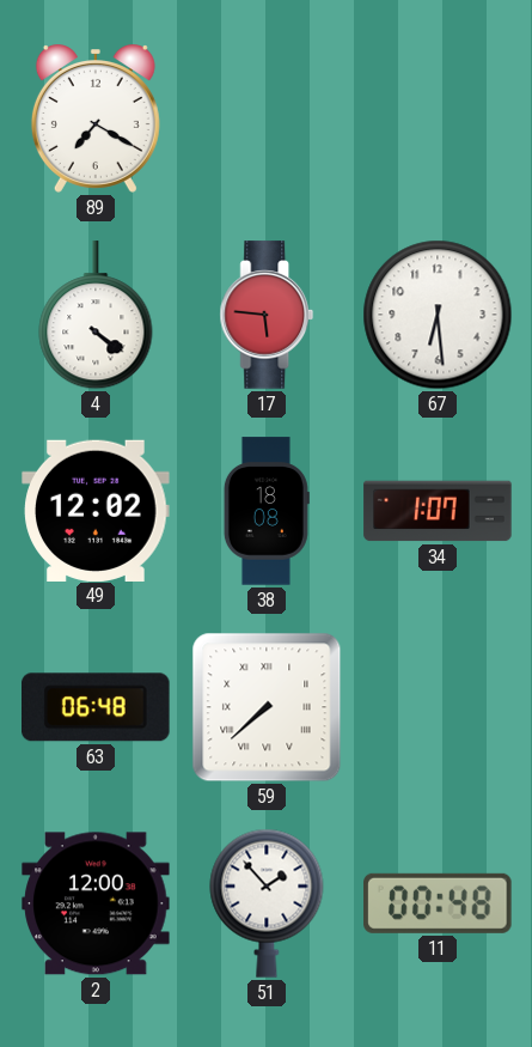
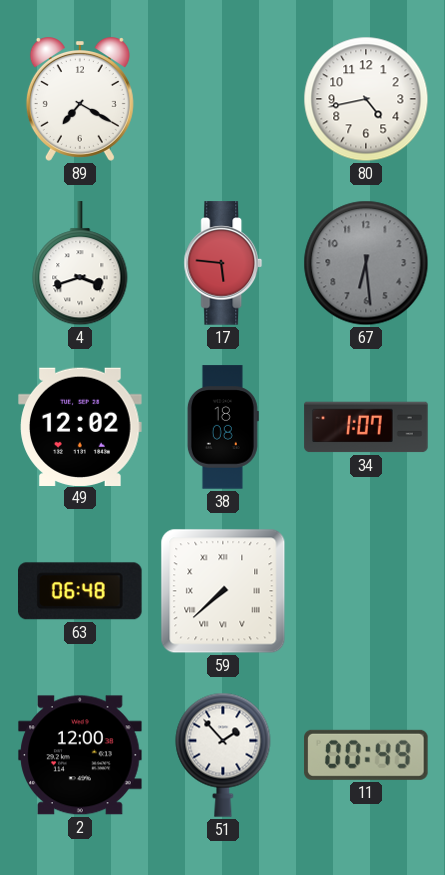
80: none -> 4:43 (366, 99)
4: 4:21 -> 3:42 (80, 264)
67 dial: white -> grey (366, 263)
11: 00:48 -> 00:49 (366, 755)
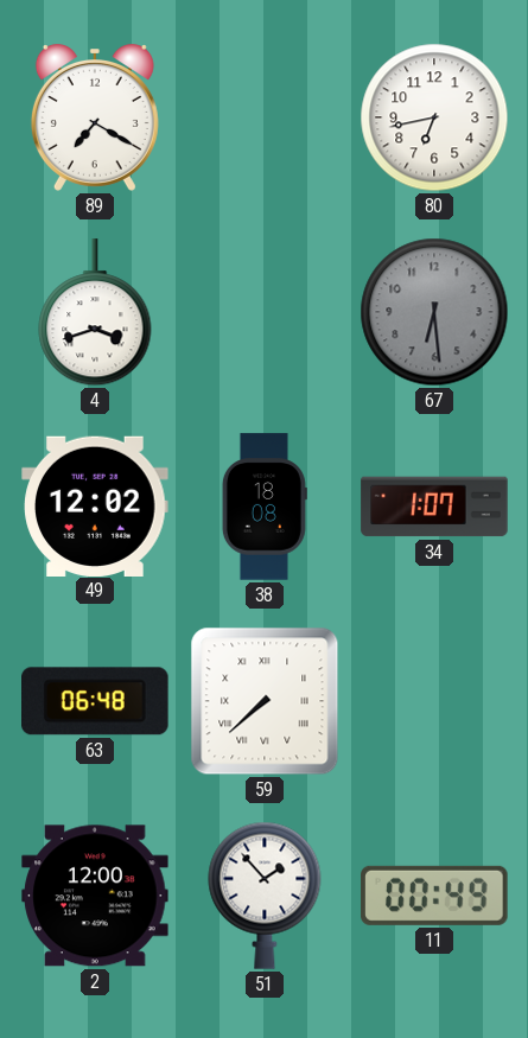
80: 4:43 -> 6:43 (434, 117)
17: 5:46 -> none (223, 263)
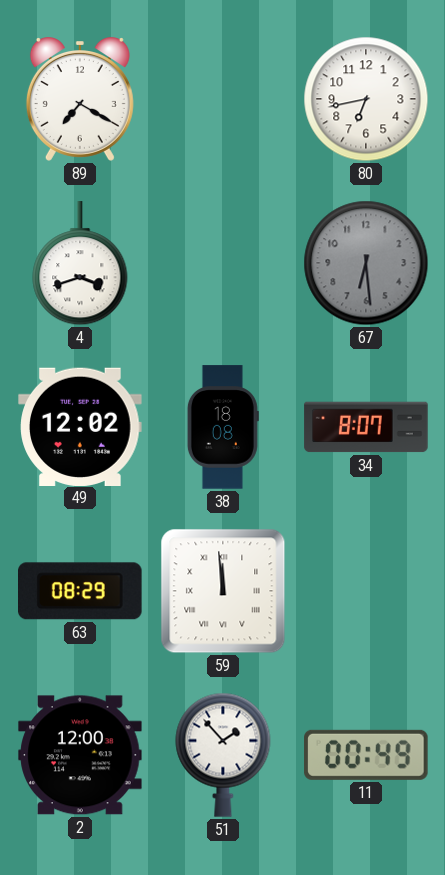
34: 1:07 -> 8:07 (366, 427)
63: 06:48 -> 08:29 (81, 591)
59: 7:38 -> 11:59 (223, 591)
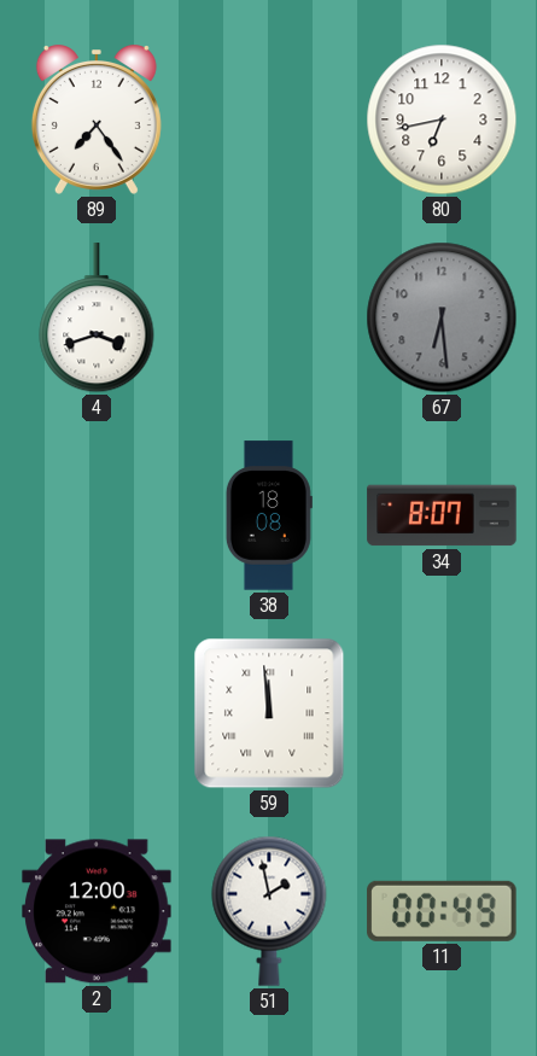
89: 7:20 -> 7:24 (97, 121)
49: 12:02 -> none (80, 426)
63: 08:29 -> none (81, 591)
51: 1:53 -> 1:58 (269, 911)
